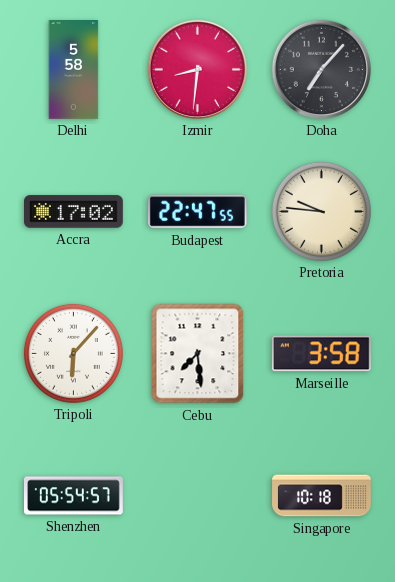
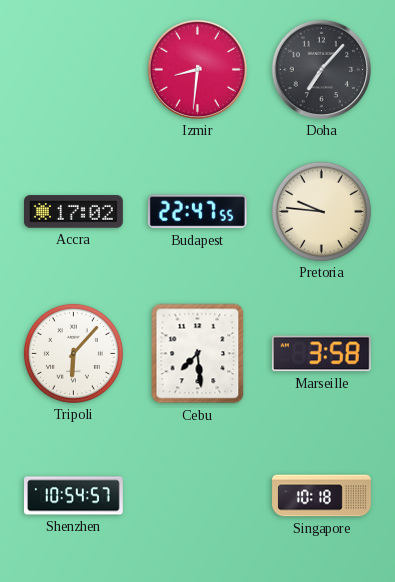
Delhi: 5:58 -> none (74, 70)
Shenzhen: 05:54 -> 10:54 (74, 496)
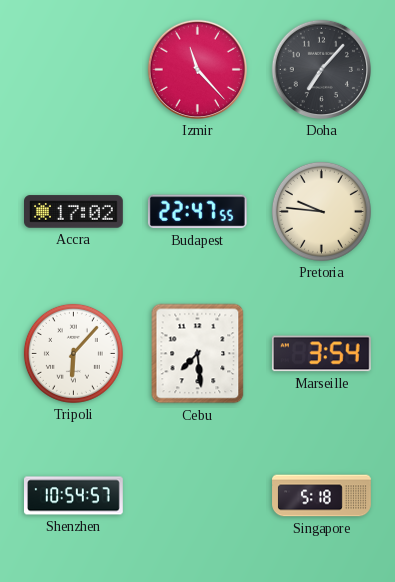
Izmir: 8:31 -> 11:23 (197, 69)
Marseille: 3:58 -> 3:54 (321, 354)
Singapore: 10:18 -> 5:18 (322, 496)
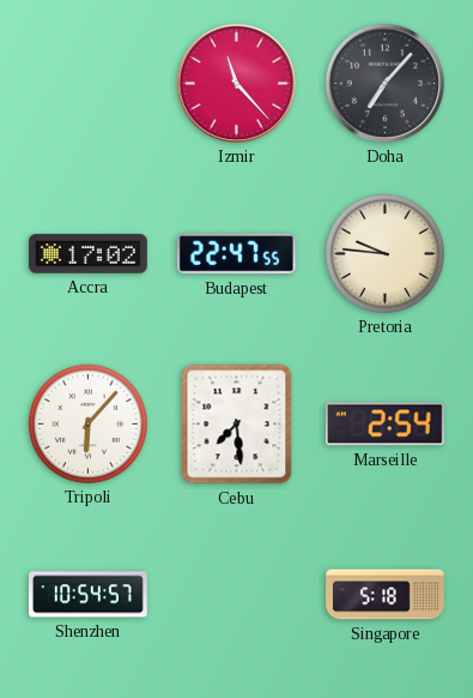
Marseille: 3:54 -> 2:54 (384, 425)
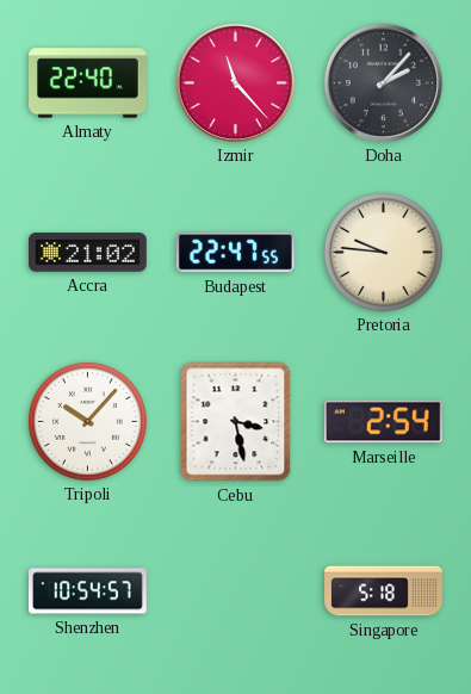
Almaty: none -> 22:40 (88, 83)
Doha: 7:07 -> 2:07 (383, 82)
Accra: 17:02 -> 21:02 (88, 253)
Tripoli: 6:07 -> 10:07 (87, 421)
Cebu: 7:29 -> 3:28 (236, 422)
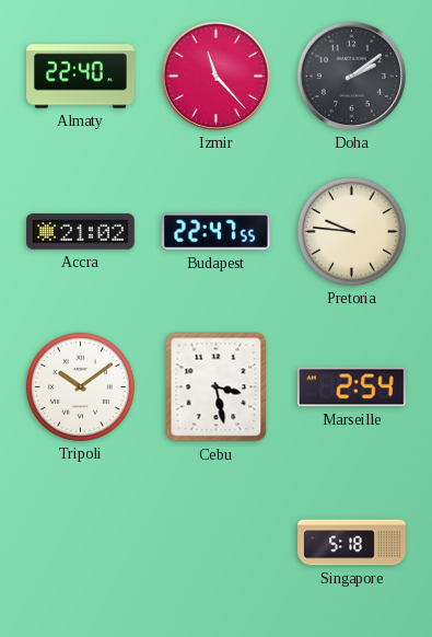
Doha: 2:07 -> 2:09 (351, 76)
Tripoli: 10:07 -> 10:09 (80, 386)
Shenzhen: 10:54 -> none (88, 591)
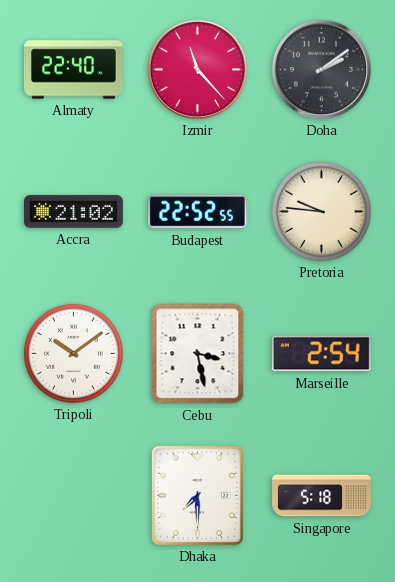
Budapest: 22:47 -> 22:52 (197, 212)
Dhaka: none -> 7:30 (197, 495)
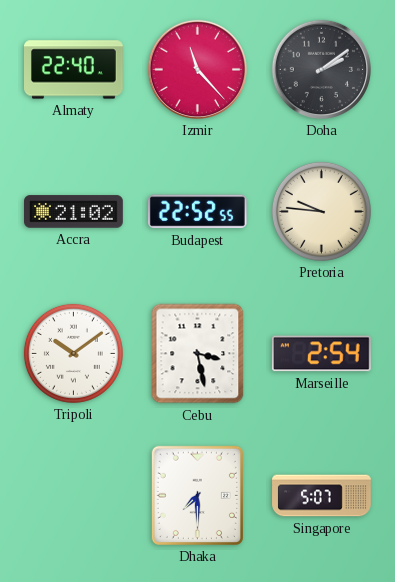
Singapore: 5:18 -> 5:07 (322, 496)
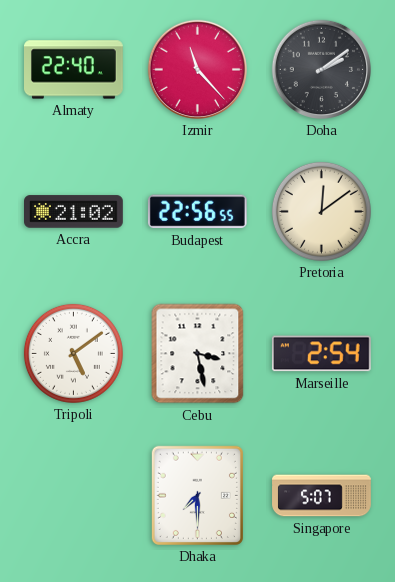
Budapest: 22:52 -> 22:56 (197, 212)
Pretoria: 9:46 -> 12:09 (321, 211)
Tripoli: 10:09 -> 5:09 (73, 353)
